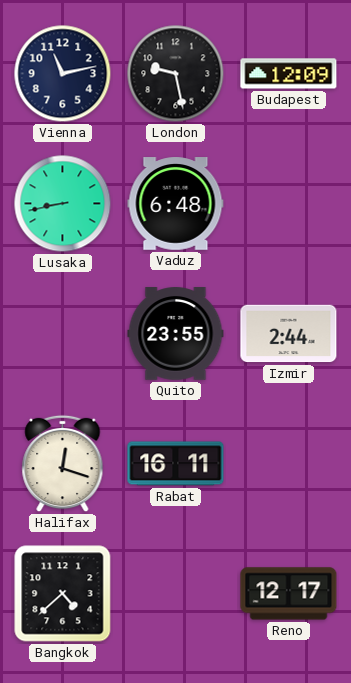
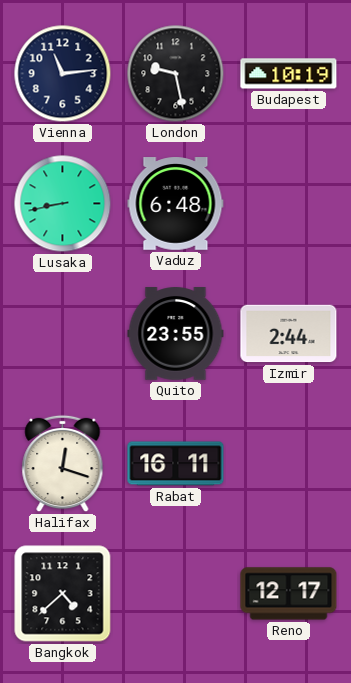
Vienna: 11:13 -> 11:14 (63, 74)
Budapest: 12:09 -> 10:19 (289, 74)
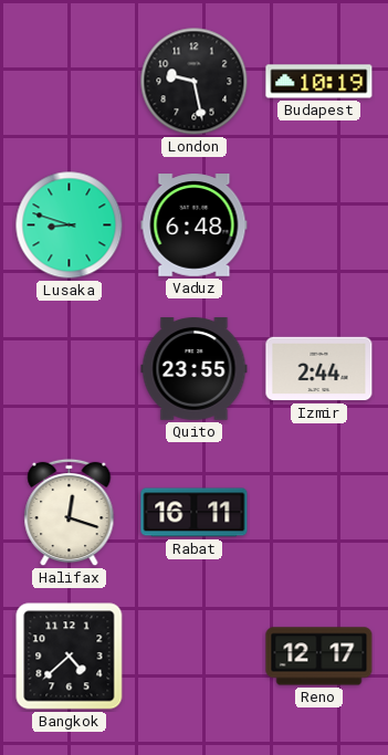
Vienna: 11:14 -> none (63, 74)
Lusaka: 8:43 -> 8:48 (70, 226)
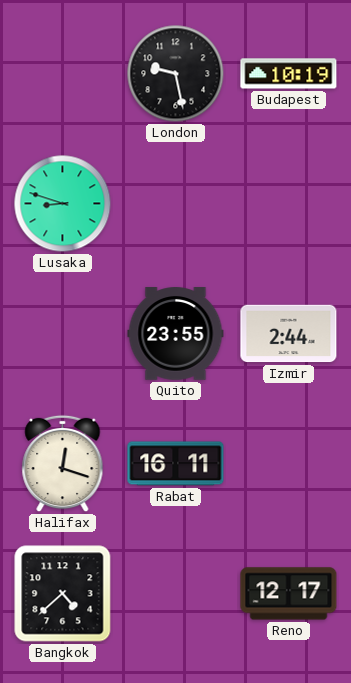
Vaduz: 6:48 -> none (195, 226)
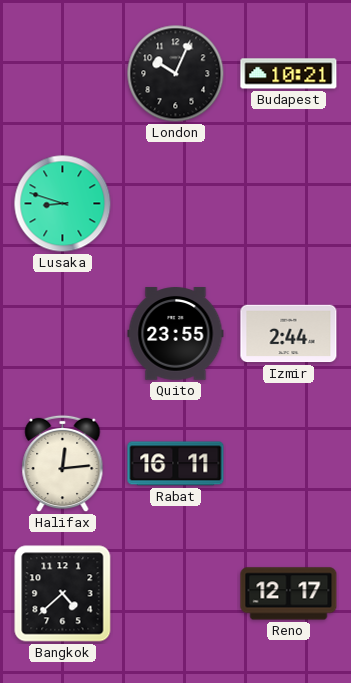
London: 9:28 -> 10:04 (176, 74)
Budapest: 10:19 -> 10:21 (289, 74)
Halifax: 12:18 -> 12:14 (63, 464)
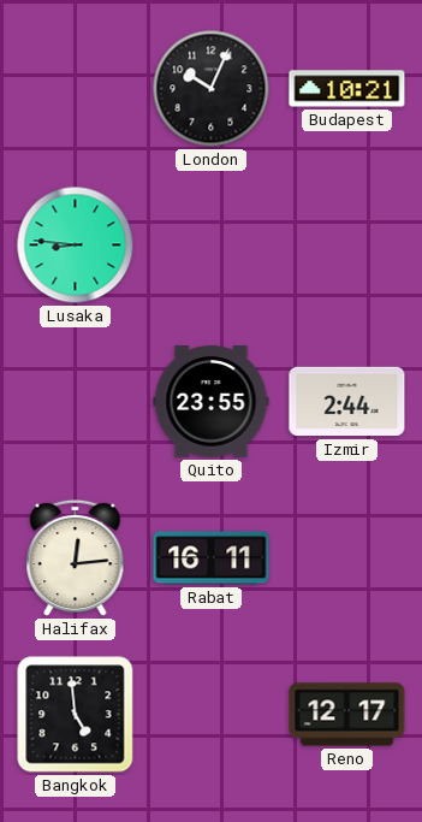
Lusaka: 8:48 -> 8:46 (76, 246)
Bangkok: 4:38 -> 4:59 (76, 715)
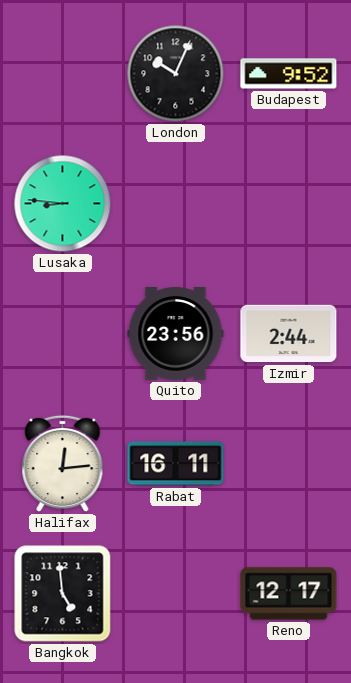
Budapest: 10:21 -> 9:52 (289, 74)
Quito: 23:55 -> 23:56 (176, 334)
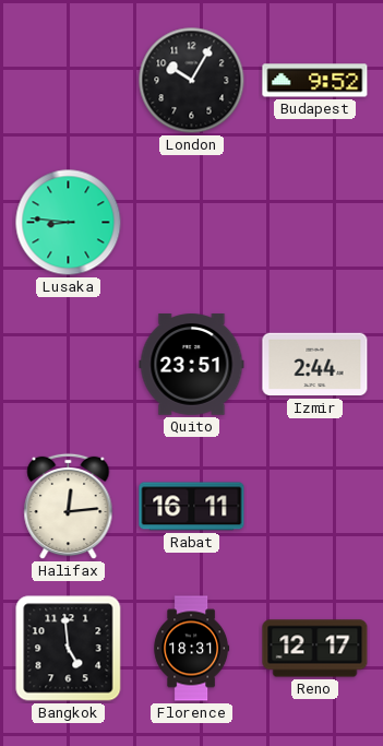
London: 10:04 -> 10:05 (192, 81)
Quito: 23:56 -> 23:51 (192, 365)
Florence: none -> 18:31 (192, 649)
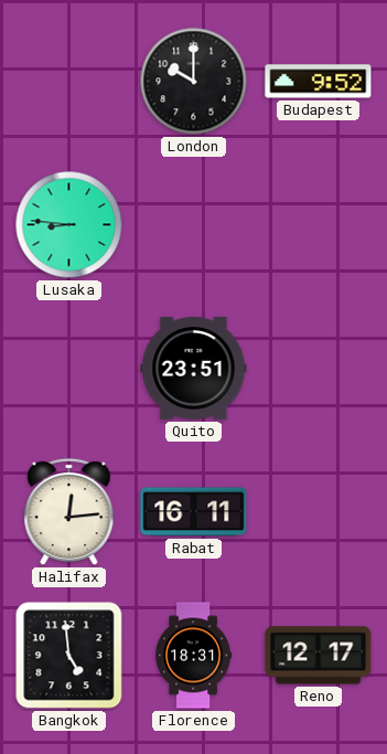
London: 10:05 -> 10:00 (194, 82)
Izmir: 2:44 -> none (315, 365)
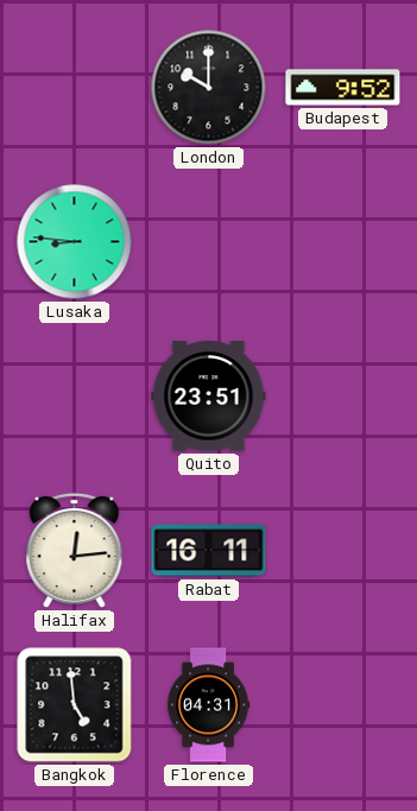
Florence: 18:31 -> 04:31 (209, 705)
Reno: 12:17 -> none (319, 656)
